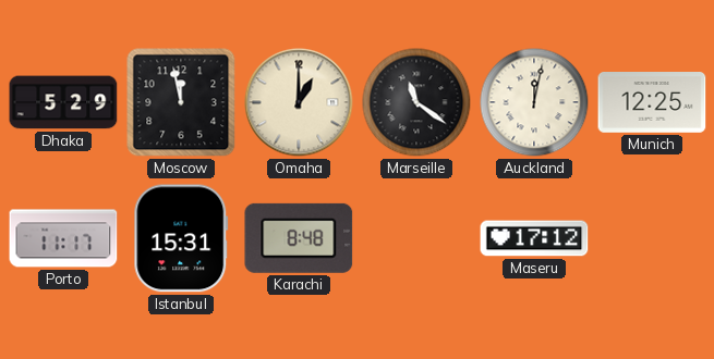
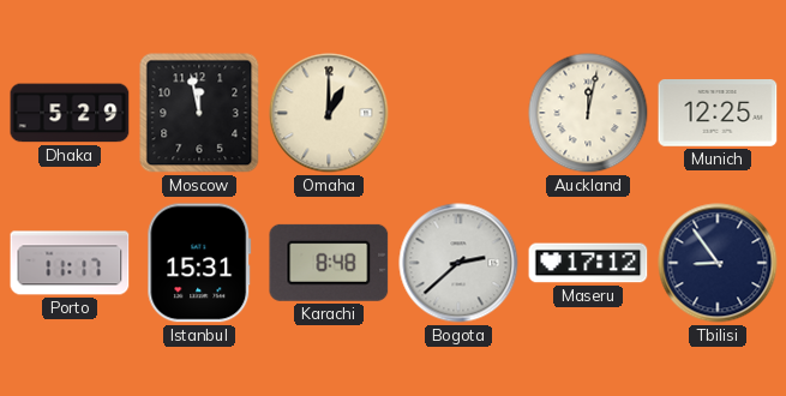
Marseille: 11:21 -> none (416, 102)
Bogota: none -> 2:38 (458, 263)
Tbilisi: none -> 8:54 (718, 263)
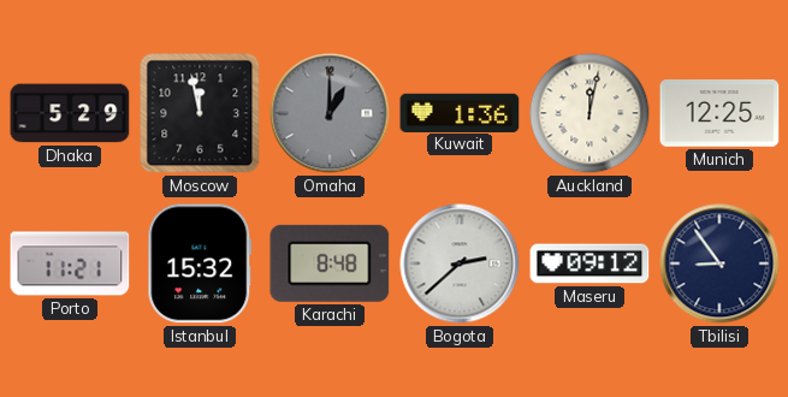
Omaha dial: cream -> grey (330, 113)
Kuwait: none -> 1:36 (460, 112)
Porto: 11:17 -> 11:21 (70, 263)
Istanbul: 15:31 -> 15:32 (200, 263)
Maseru: 17:12 -> 09:12 (589, 263)
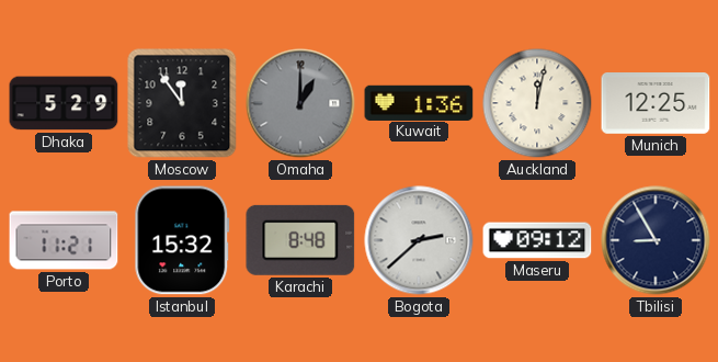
Moscow: 11:58 -> 11:54 (182, 103)
Tbilisi: 8:54 -> 8:55 (656, 240)
